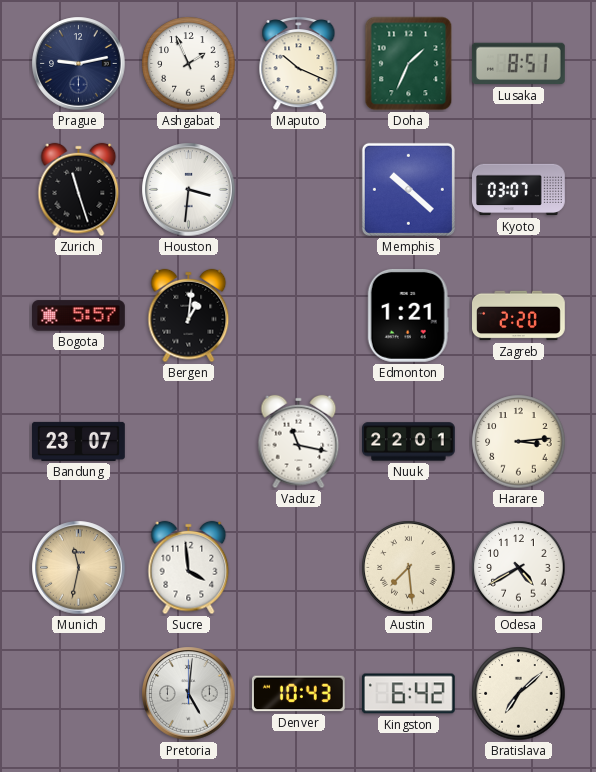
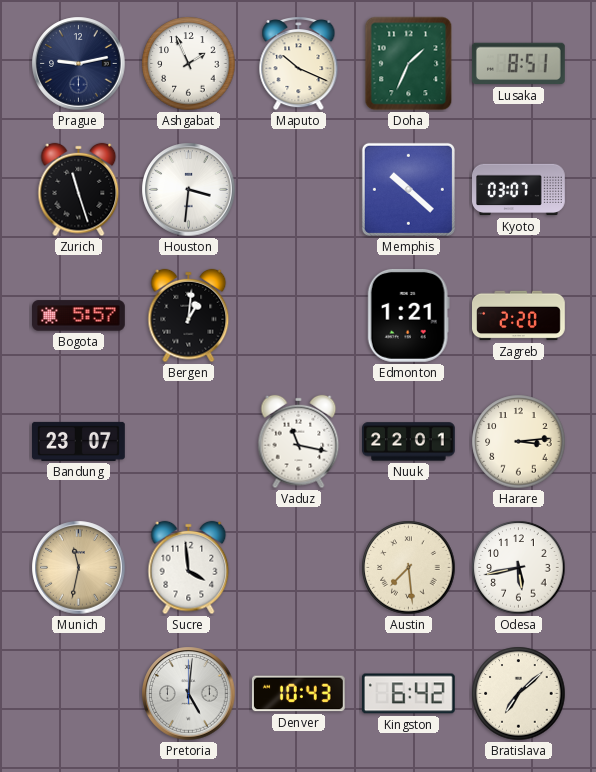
Odesa: 4:40 -> 5:43 (519, 568)
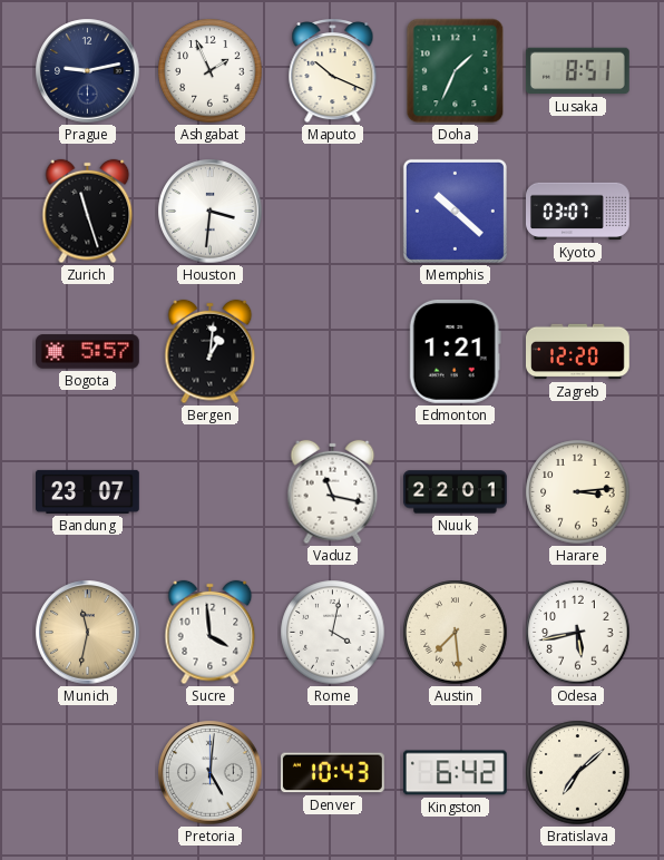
Zagreb: 2:20 -> 12:20 (578, 352)
Rome: none -> 4:02 (333, 633)
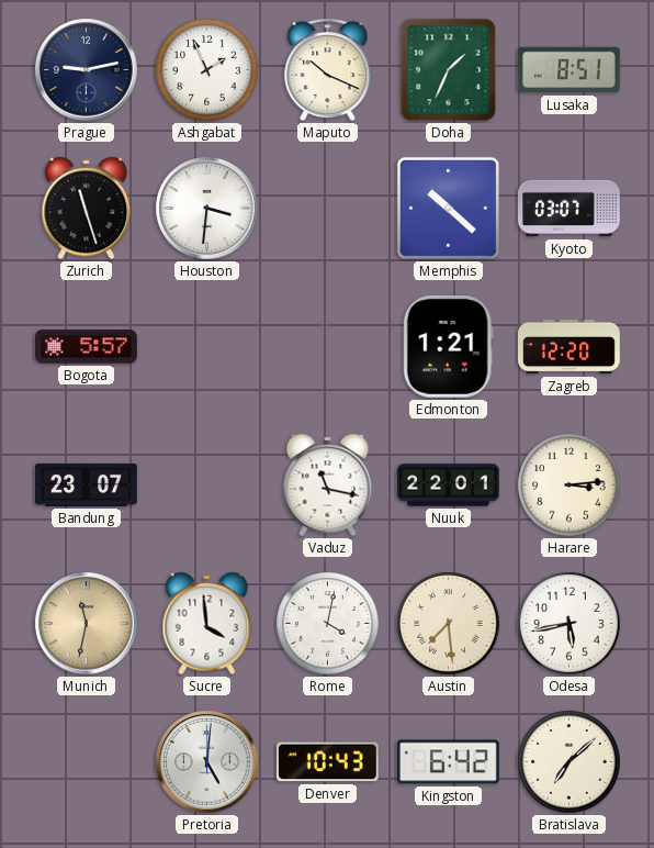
Bergen: 1:01 -> none (211, 352)
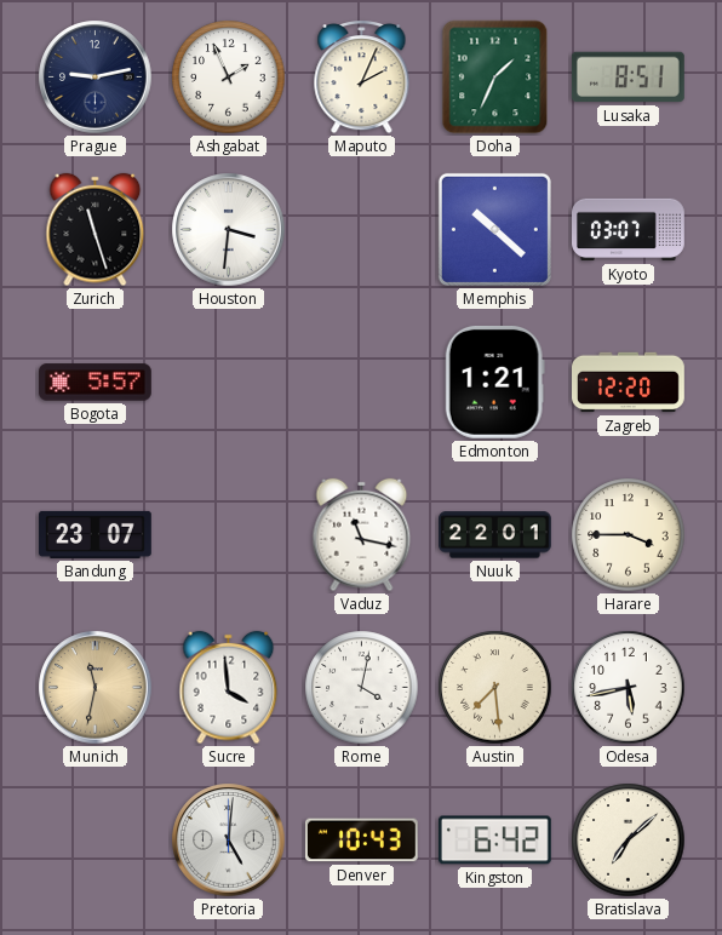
Maputo: 10:19 -> 2:04 (362, 78)
Harare: 3:14 -> 3:45 (629, 535)
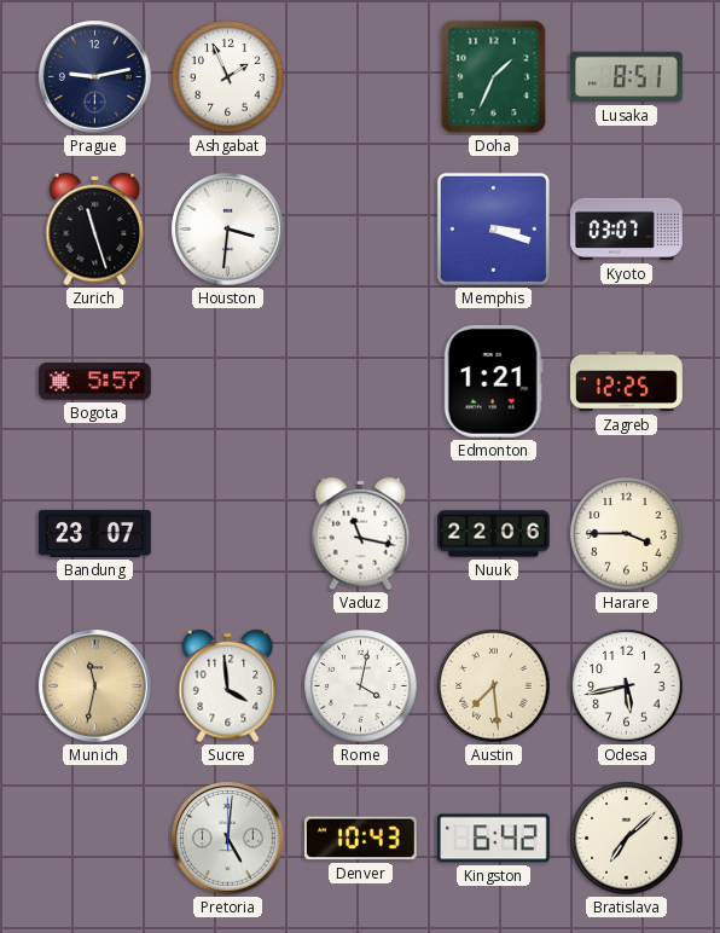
Maputo: 2:04 -> none (362, 78)
Memphis: 10:22 -> 3:18 (493, 228)
Zagreb: 12:20 -> 12:25 (627, 382)
Nuuk: 22:01 -> 22:06 (494, 534)
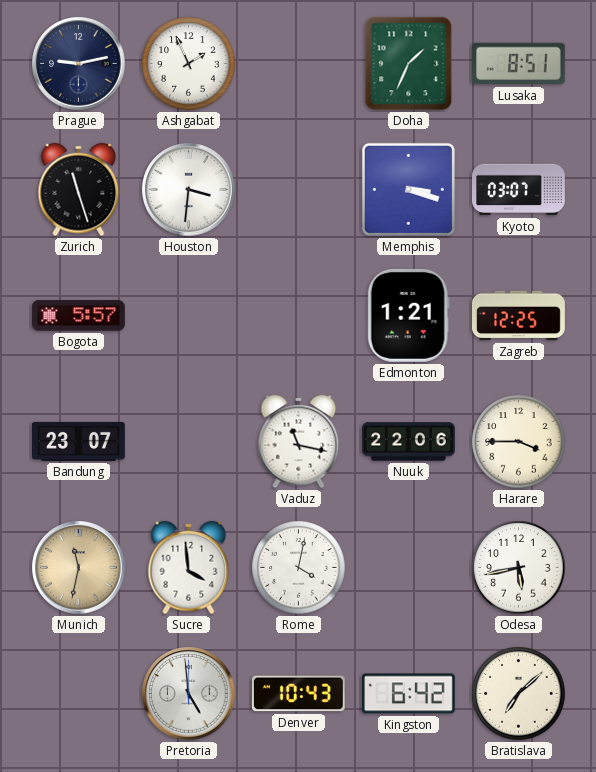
Austin: 7:29 -> none (494, 686)
Pretoria: 5:01 -> 4:59 (189, 694)
